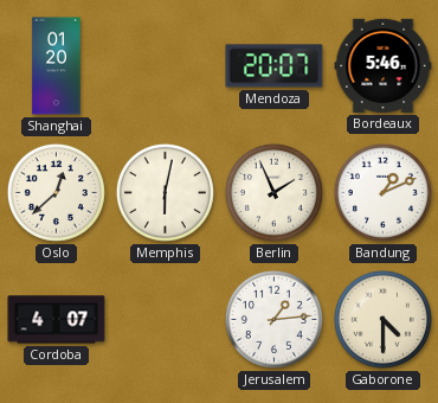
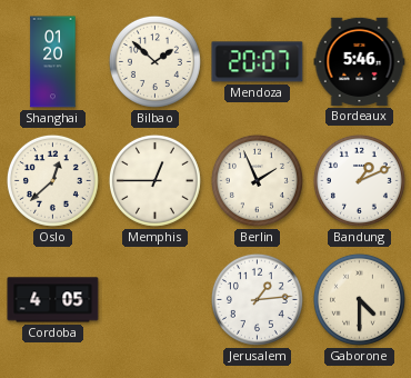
Bilbao: none -> 1:52 (154, 61)
Memphis: 6:02 -> 12:45 (154, 180)
Cordoba: 4:07 -> 4:05 (53, 300)
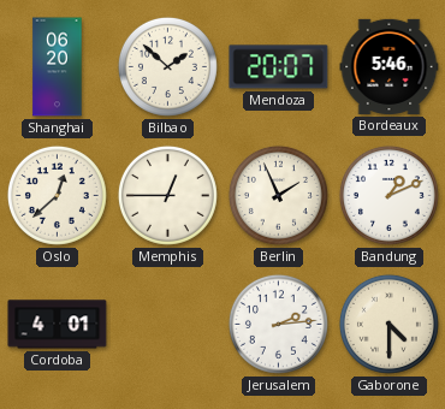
Shanghai: 01:20 -> 06:20 (58, 67)
Cordoba: 4:05 -> 4:01 (58, 325)
Jerusalem: 1:14 -> 2:14 (278, 324)
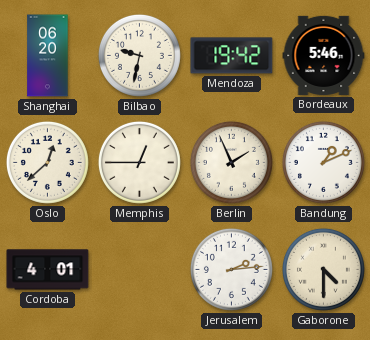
Bilbao: 1:52 -> 9:32 (139, 55)
Mendoza: 20:07 -> 19:42 (232, 56)
